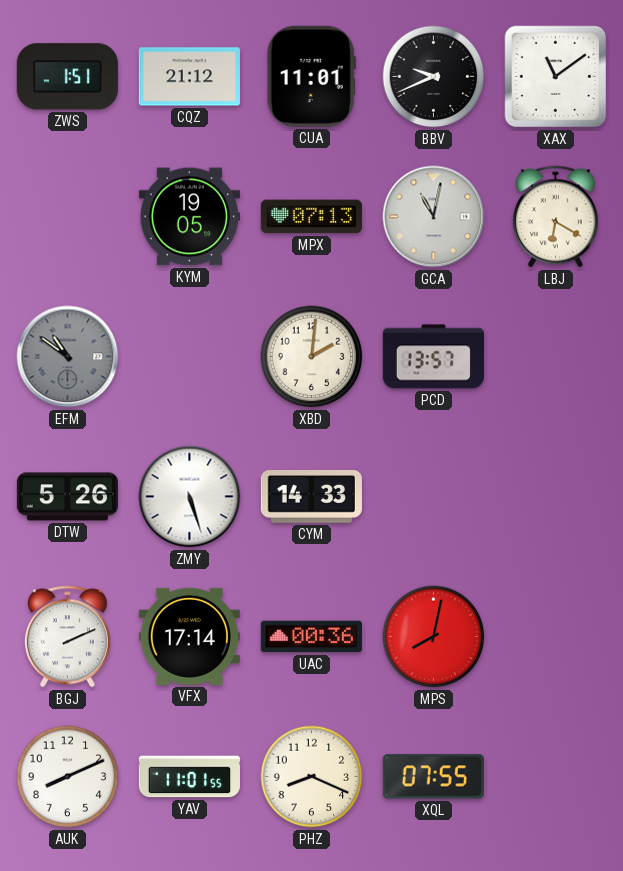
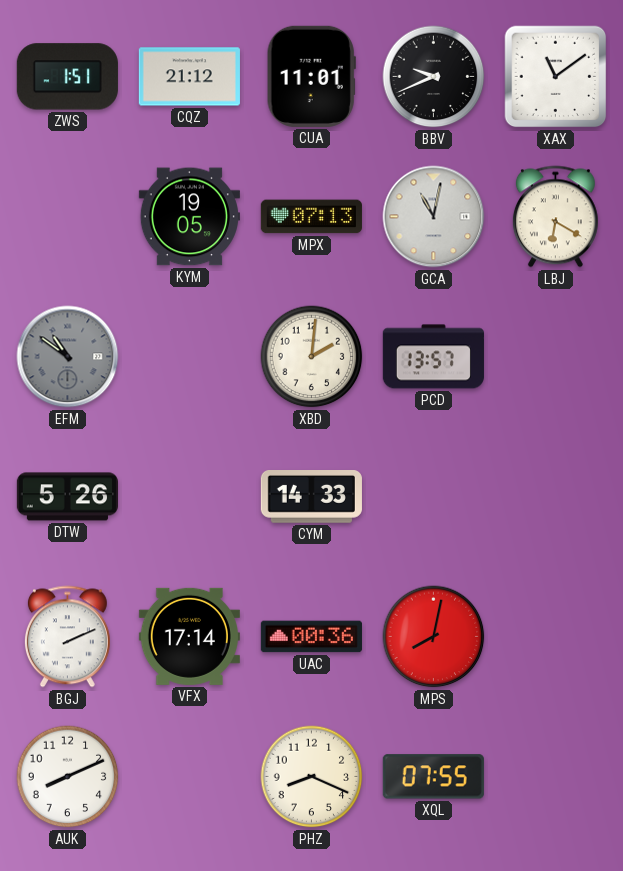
ZMY: 5:27 -> none (190, 497)
YAV: 11:01 -> none (189, 777)
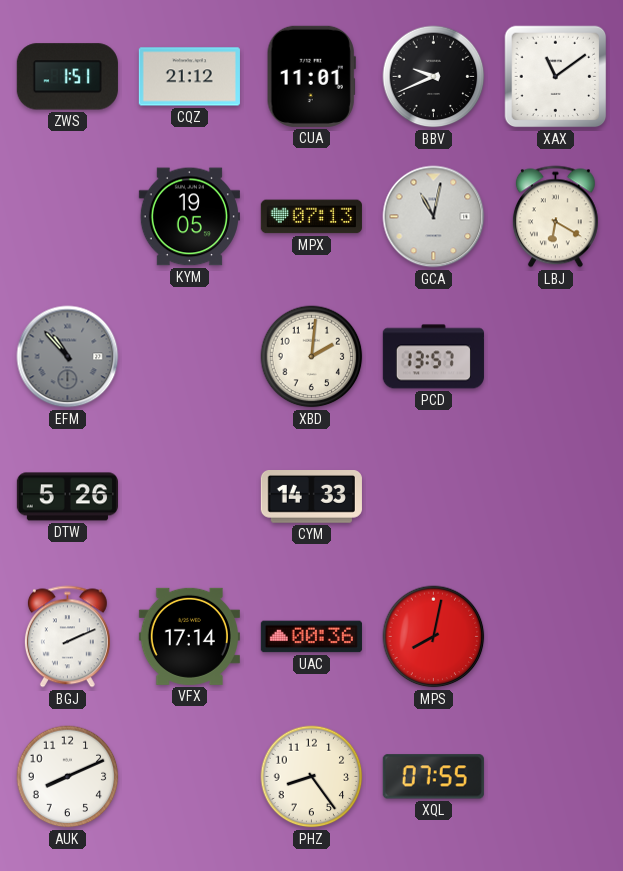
EFM: 10:51 -> 10:53 (68, 357)
PHZ: 8:19 -> 8:24 (312, 777)
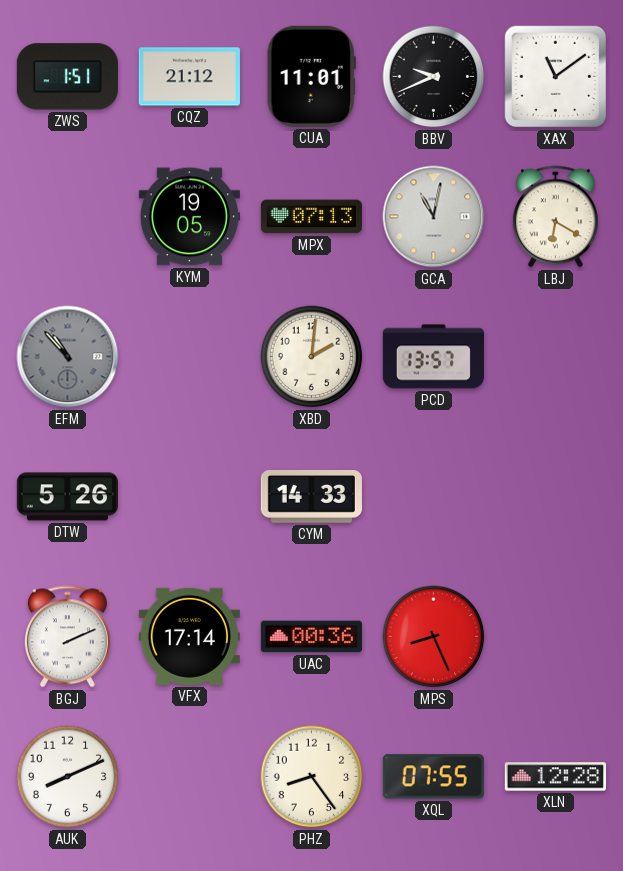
MPS: 8:02 -> 8:26 (434, 637)
XLN: none -> 12:28 (555, 777)
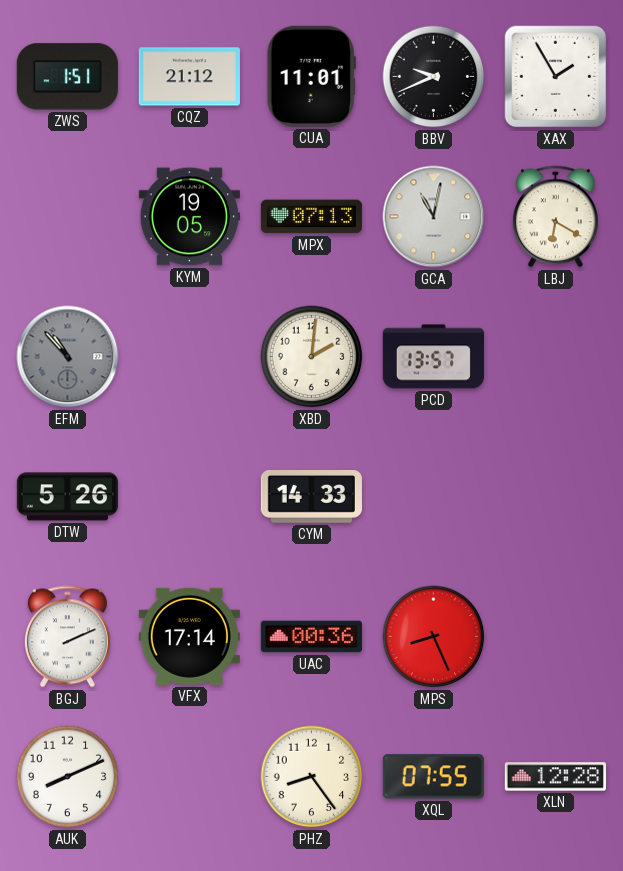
XAX: 11:09 -> 1:55 (556, 77)
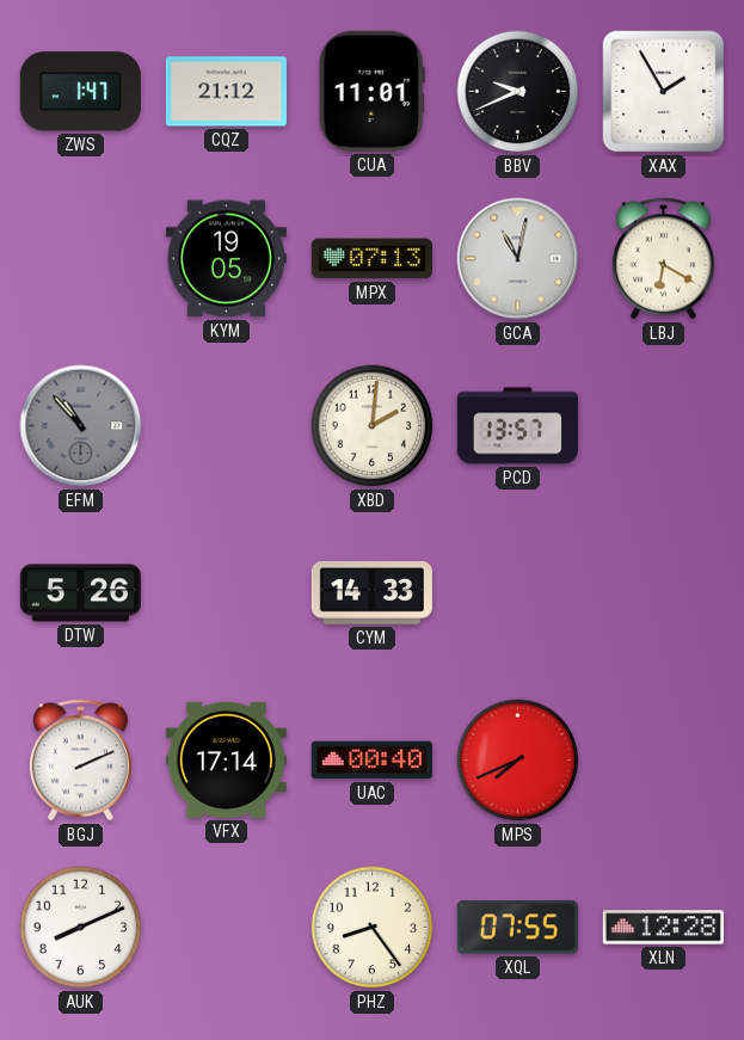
ZWS: 1:51 -> 1:47 (80, 92)
UAC: 00:36 -> 00:40 (371, 761)
MPS: 8:26 -> 7:41 (518, 761)
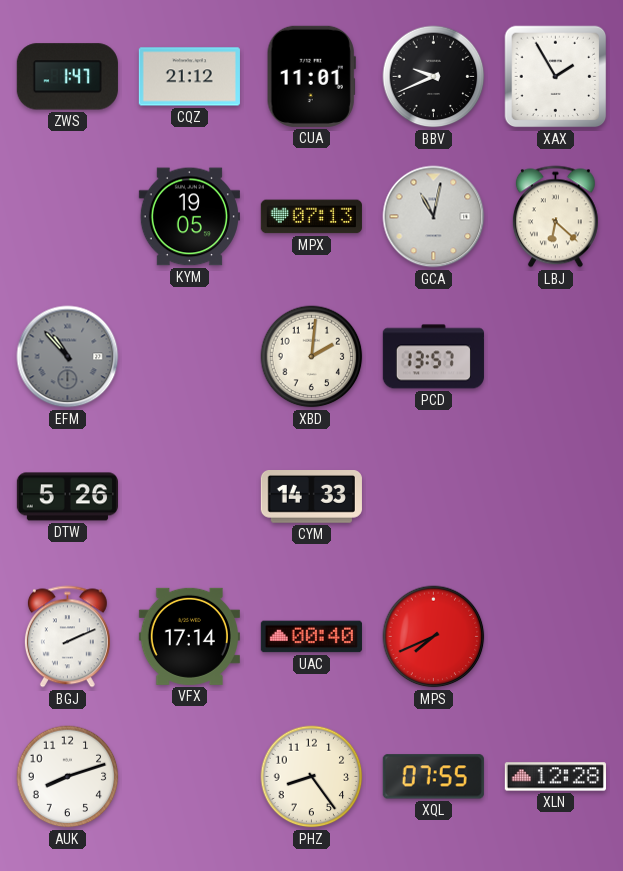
LBJ: 6:20 -> 6:22 (555, 217)
AUK: 8:11 -> 8:12 (68, 777)
